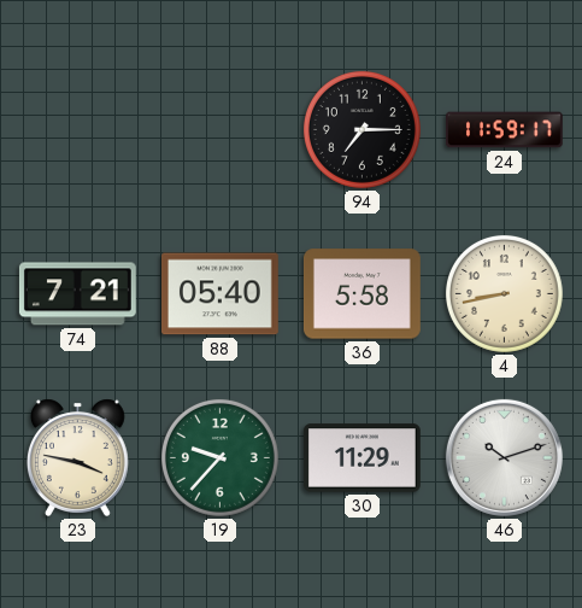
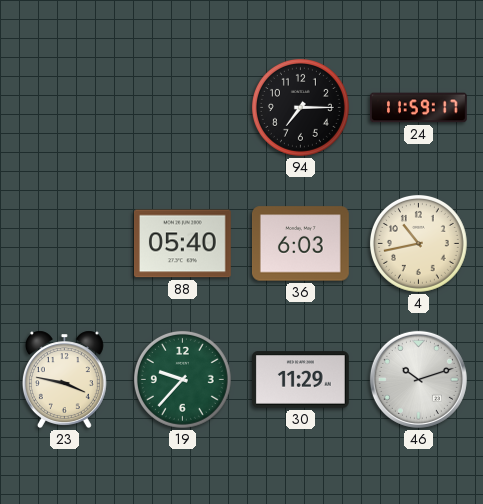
74: 7:21 -> none (77, 294)
36: 5:58 -> 6:03 (300, 244)
4: 8:43 -> 10:43 (418, 243)
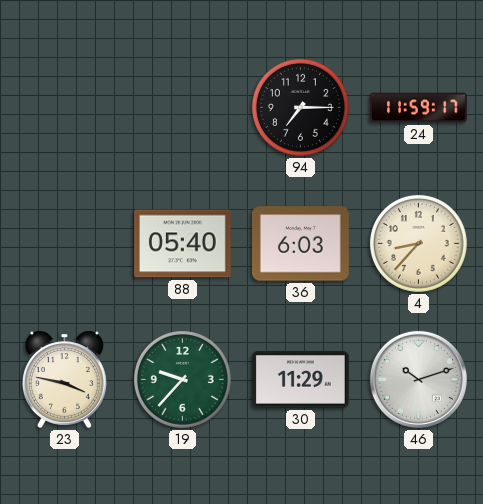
4: 10:43 -> 8:37 (418, 243)
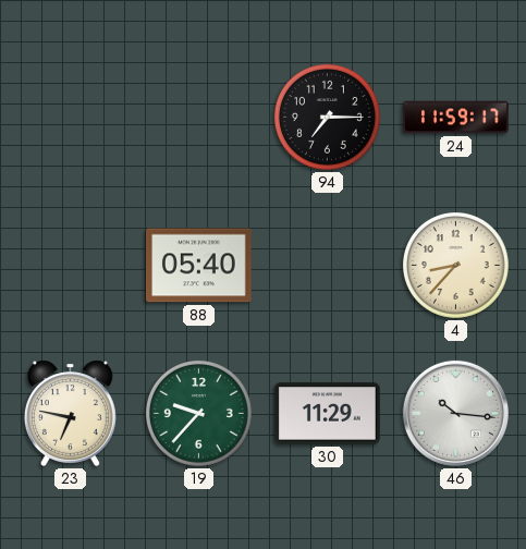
36: 6:03 -> none (300, 244)
23: 3:47 -> 6:47 (70, 413)
46: 10:12 -> 10:16 (455, 413)
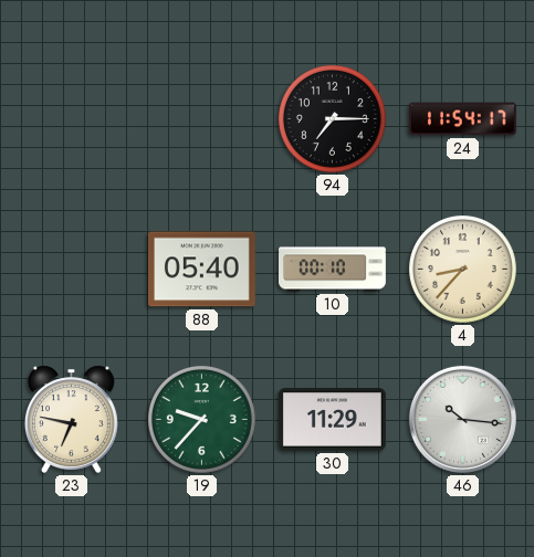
24: 11:59 -> 11:54 (463, 119)
10: none -> 00:10 (333, 270)
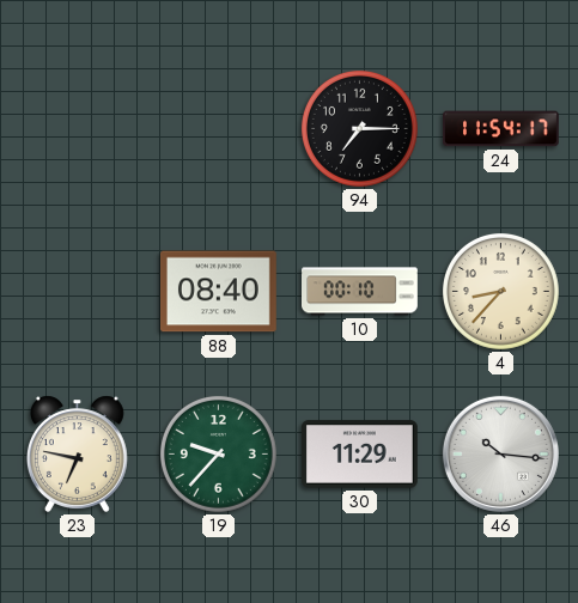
88: 05:40 -> 08:40 (218, 292)
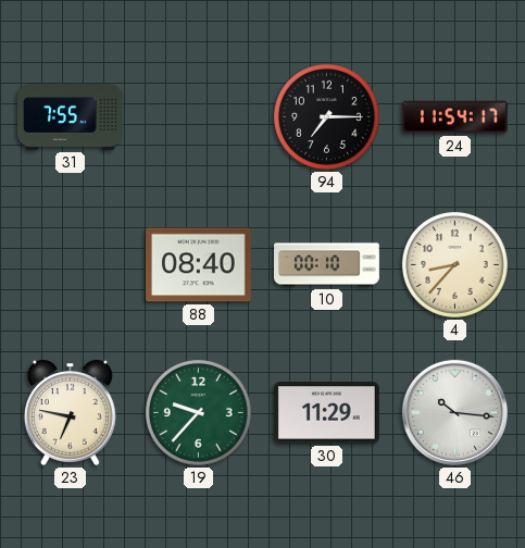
31: none -> 7:55 (71, 117)
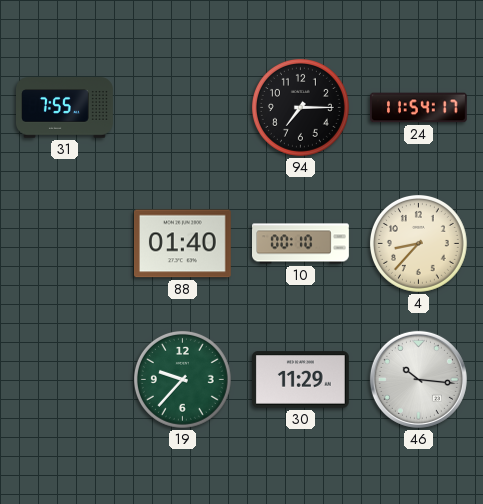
88: 08:40 -> 01:40 (182, 244)
23: 6:47 -> none (70, 412)
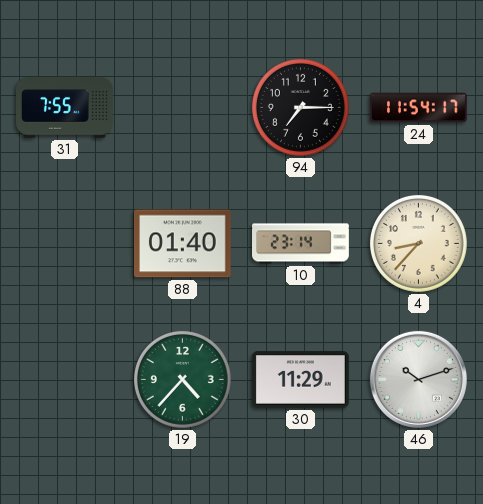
10: 00:10 -> 23:14 (301, 244)
19: 9:37 -> 4:37 (182, 379)
46: 10:16 -> 10:12 (418, 379)
